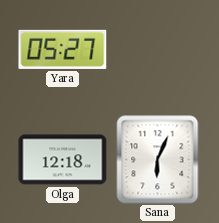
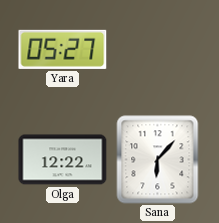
Olga: 12:18 -> 12:22 (63, 160)
Sana: 6:04 -> 6:07 (158, 160)
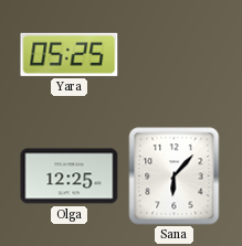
Yara: 05:27 -> 05:25 (70, 54)
Olga: 12:22 -> 12:25 (70, 177)
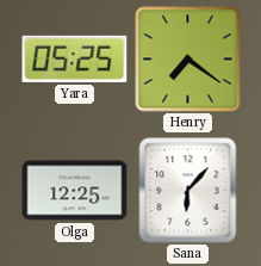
Henry: none -> 7:21 (188, 60)
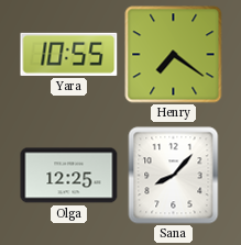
Yara: 05:25 -> 10:55 (69, 54)
Sana: 6:07 -> 8:07 (174, 176)
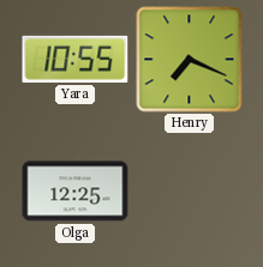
Henry: 7:21 -> 7:19 (190, 60)
Sana: 8:07 -> none (174, 176)
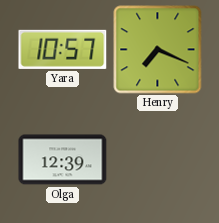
Yara: 10:55 -> 10:57 (63, 49)
Olga: 12:25 -> 12:39 (63, 160)
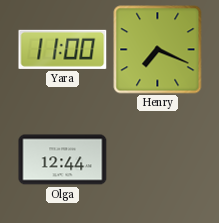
Yara: 10:57 -> 11:00 (63, 49)
Olga: 12:39 -> 12:44 (63, 160)
